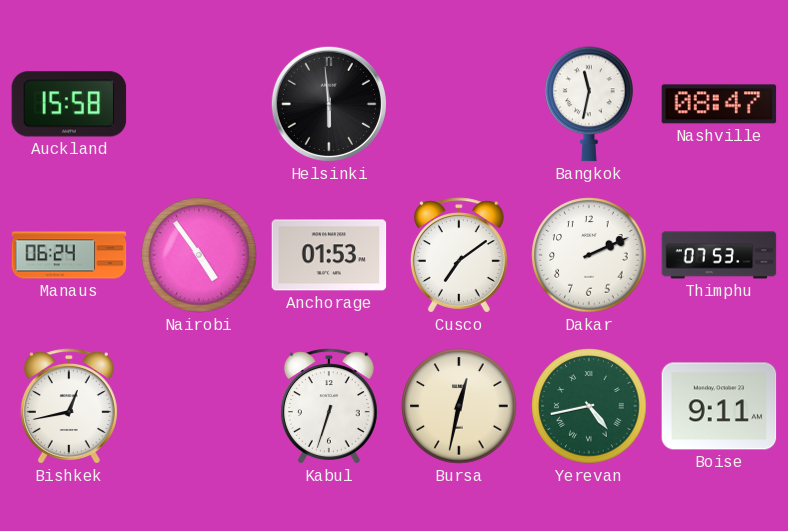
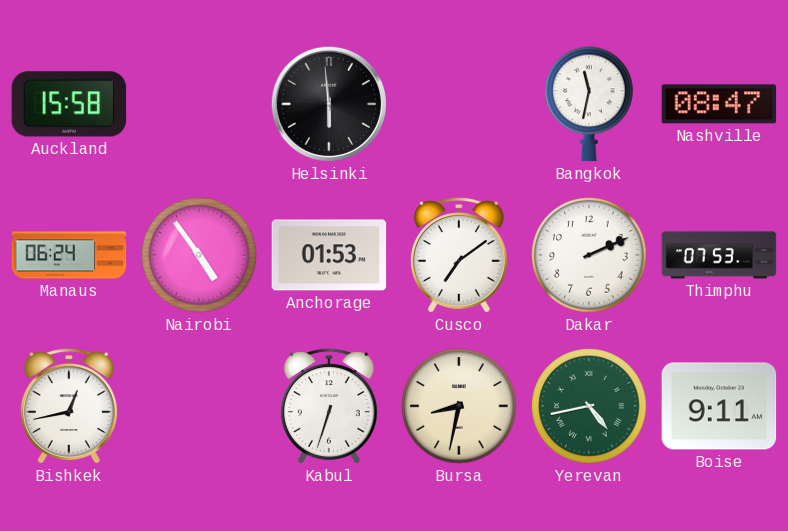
Bursa: 12:32 -> 8:32 (459, 406)
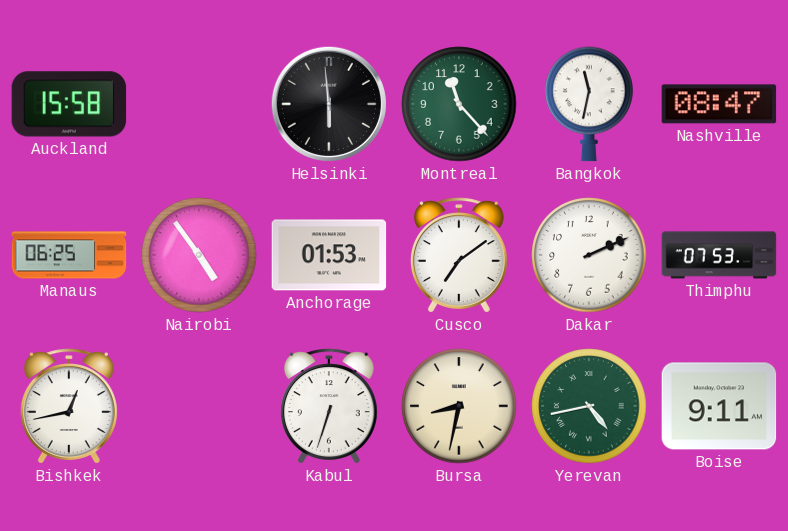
Montreal: none -> 11:23 (459, 104)
Manaus: 06:24 -> 06:25 (69, 255)
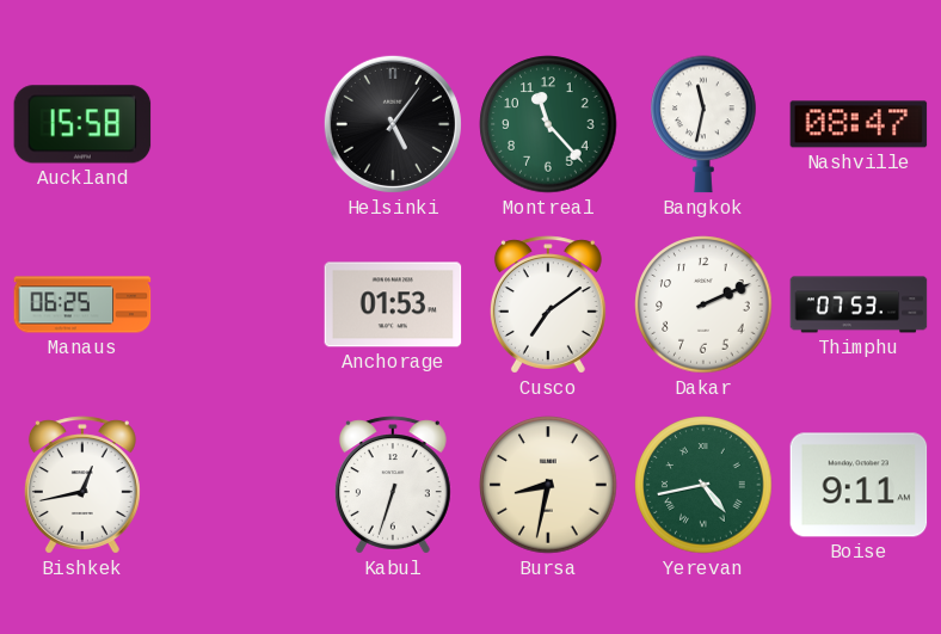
Helsinki: 5:59 -> 5:06 (393, 124)
Nairobi: 4:54 -> none (199, 255)
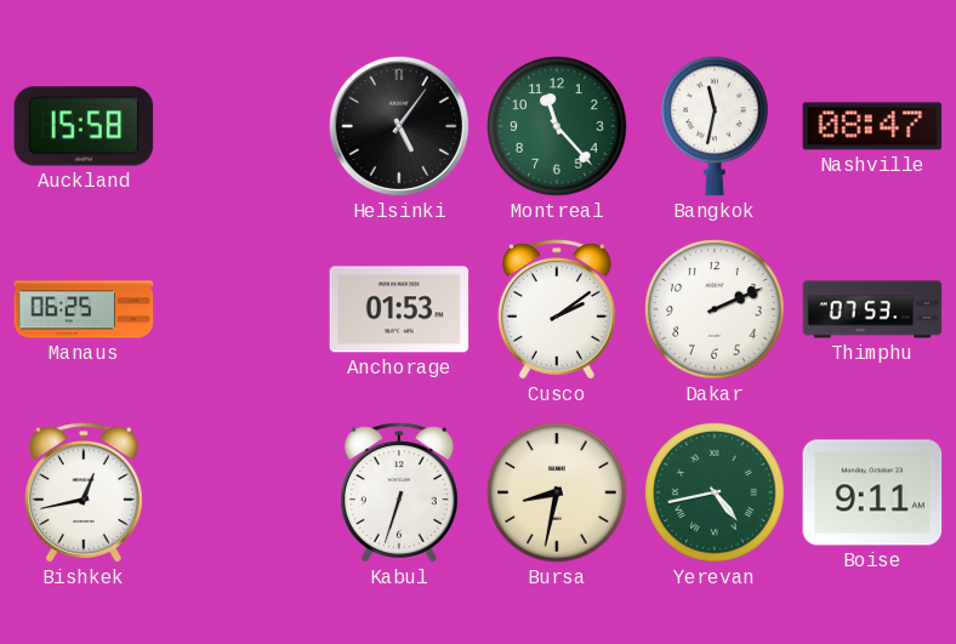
Cusco: 7:09 -> 2:09 (557, 309)
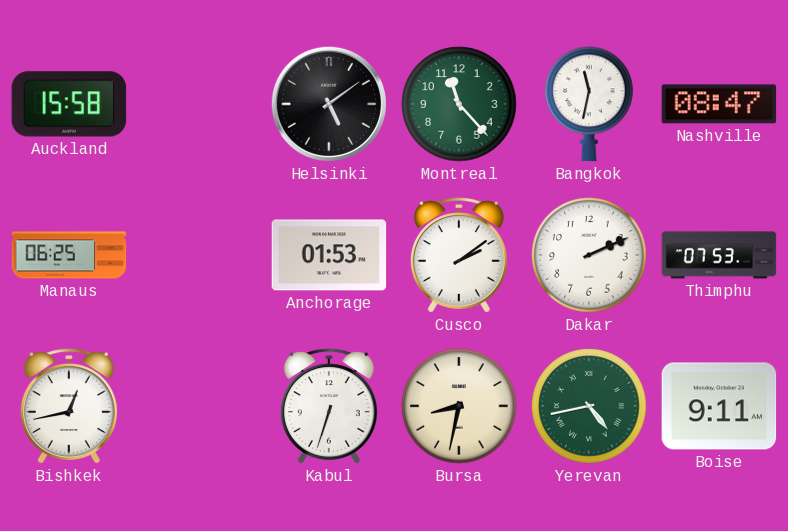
Helsinki: 5:06 -> 5:09 (329, 104)
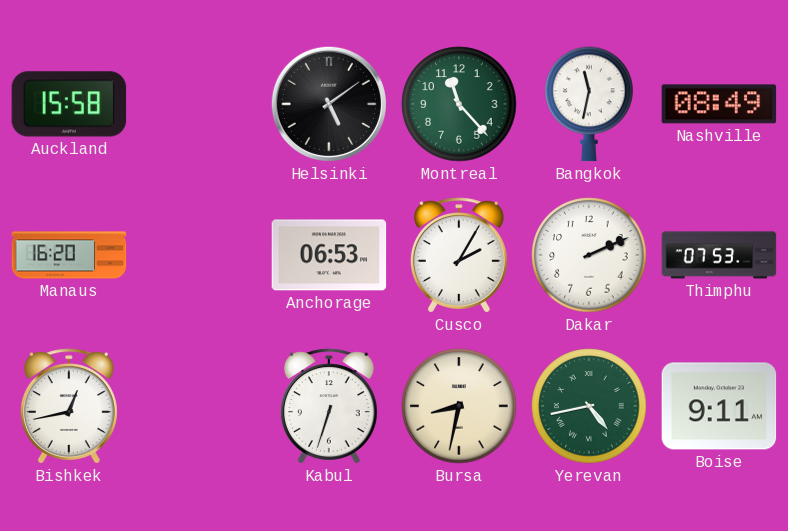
Nashville: 08:47 -> 08:49 (719, 104)
Manaus: 06:25 -> 16:20 (69, 255)
Anchorage: 01:53 -> 06:53 (329, 255)
Cusco: 2:09 -> 2:05 (459, 255)
